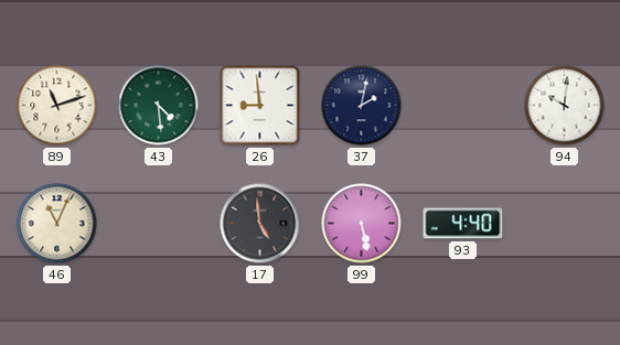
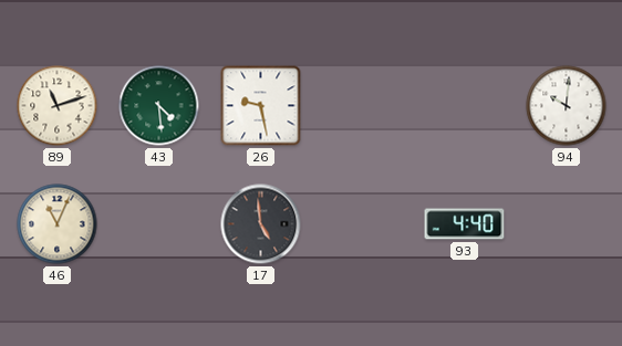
26: 8:59 -> 9:28 (261, 106)
37: 2:02 -> none (362, 106)
99: 5:28 -> none (362, 224)
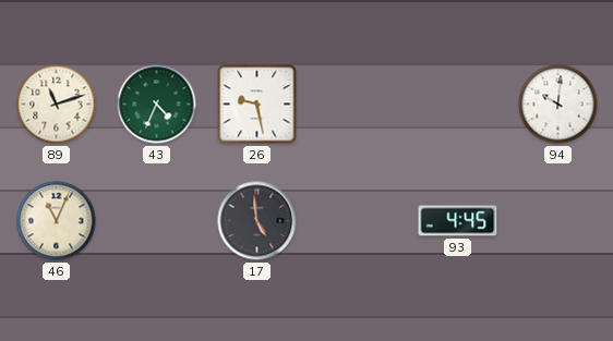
43: 4:29 -> 4:34 (157, 105)
93: 4:40 -> 4:45 (458, 221)
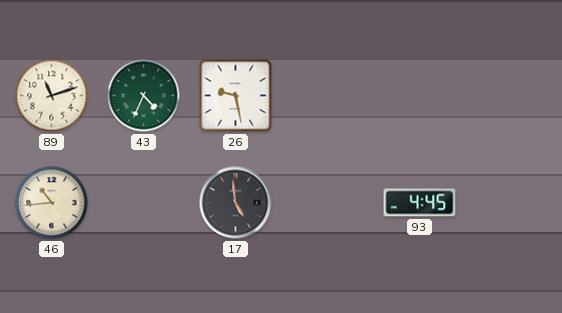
94: 10:01 -> none (558, 105)
46: 11:04 -> 10:44 (52, 203)
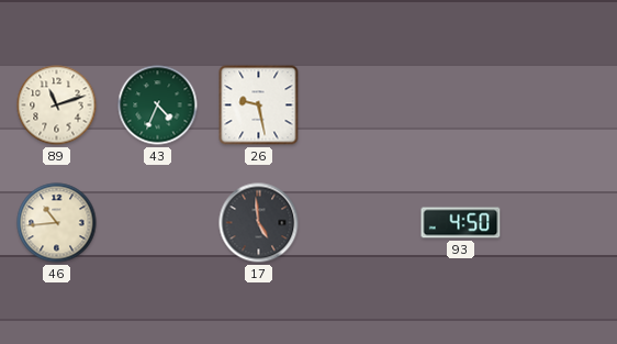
93: 4:45 -> 4:50 (461, 223)
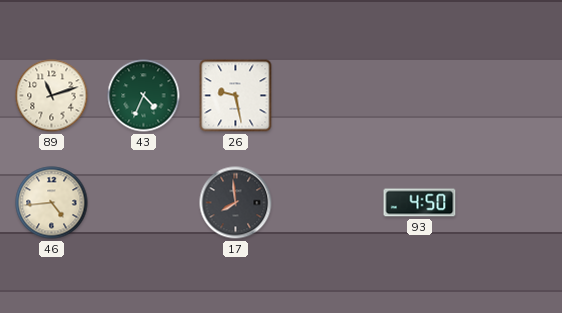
46: 10:44 -> 4:44 (52, 203)
17: 4:59 -> 7:59 (236, 203)
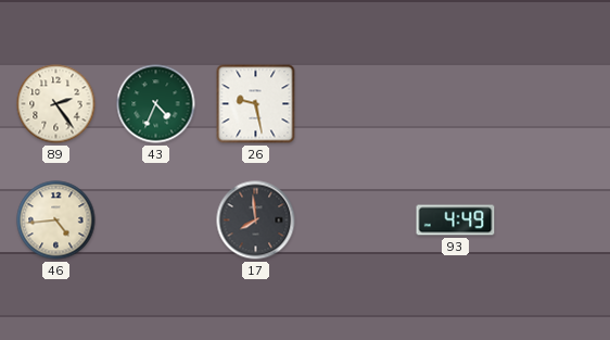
89: 11:12 -> 2:24 (56, 104)
93: 4:50 -> 4:49 (456, 221)
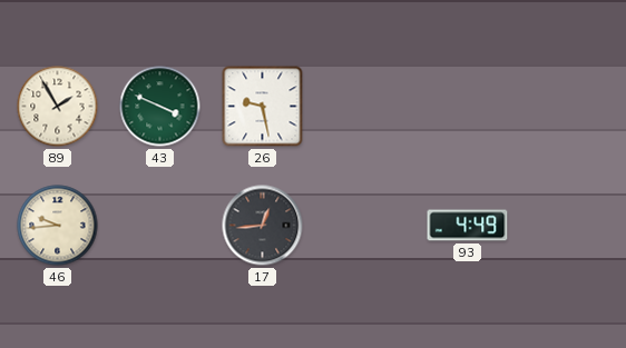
89: 2:24 -> 1:55 (58, 107)
43: 4:34 -> 3:49 (160, 107)
46: 4:44 -> 9:44 (58, 226)
17: 7:59 -> 12:44 (263, 226)
